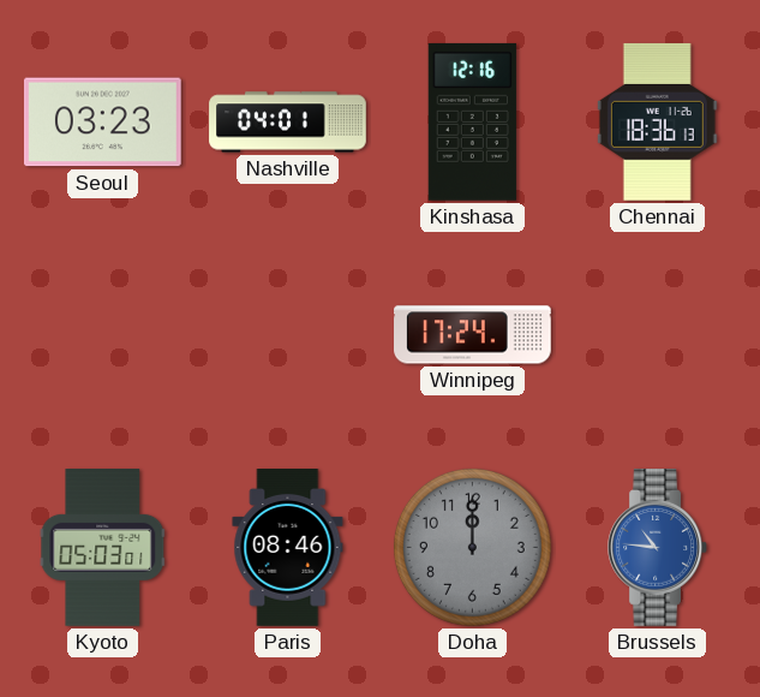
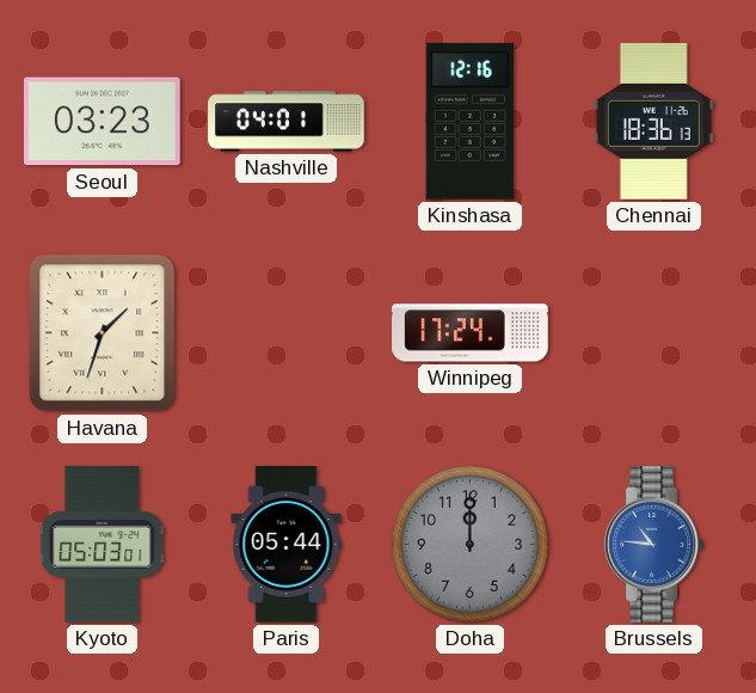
Havana: none -> 1:33 (103, 333)
Paris: 08:46 -> 05:44 (287, 545)
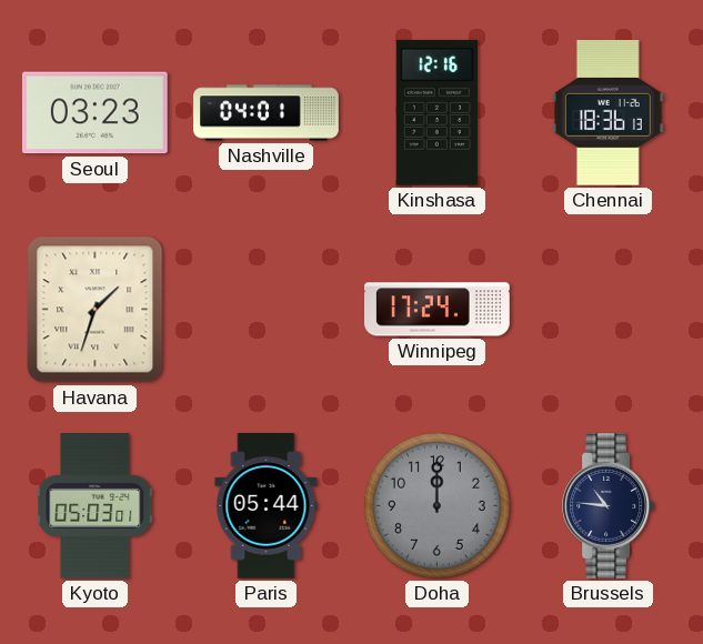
Brussels dial: blue -> navy (607, 506)
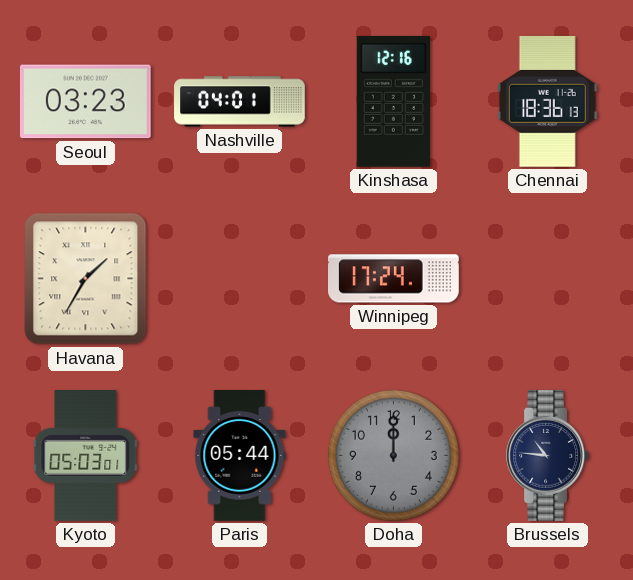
Havana: 1:33 -> 1:35 (86, 279)
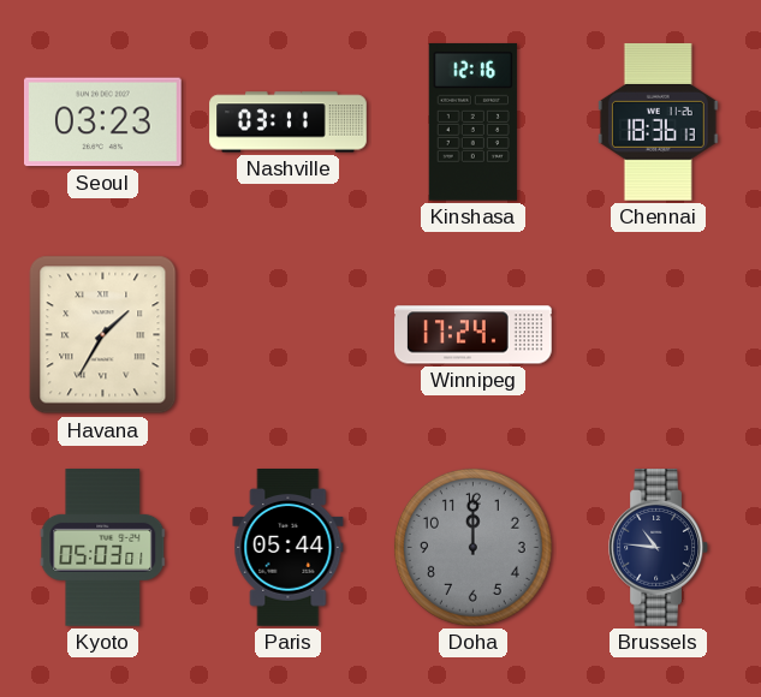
Nashville: 04:01 -> 03:11 (289, 123)
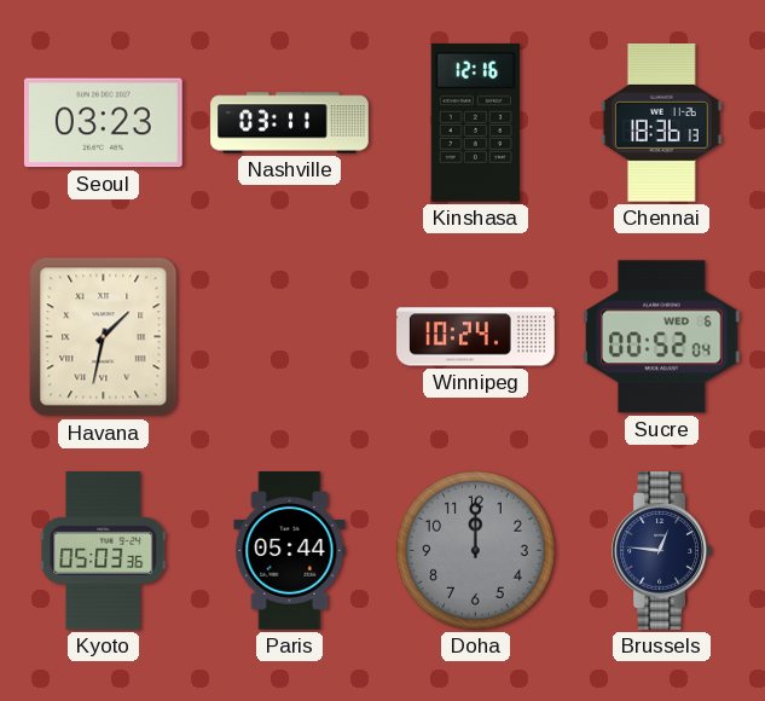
Havana: 1:35 -> 1:32 (104, 337)
Winnipeg: 17:24 -> 10:24 (476, 337)
Sucre: none -> 00:52 (661, 337)
Kyoto: 05:03:01 -> 05:03:36 (104, 551)
Brussels: 10:46 -> 12:46 (661, 551)
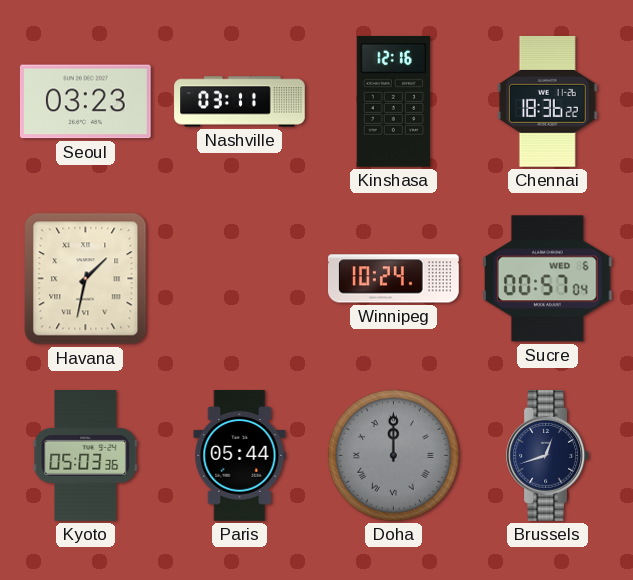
Chennai: 18:36:13 -> 18:36:22 (547, 101)
Sucre: 00:52 -> 00:57 (547, 279)
Doha numerals: Arabic -> Roman (393, 455)
Brussels: 12:46 -> 12:42 (547, 456)
